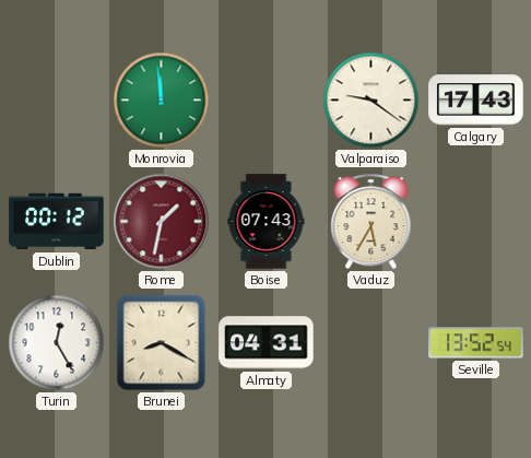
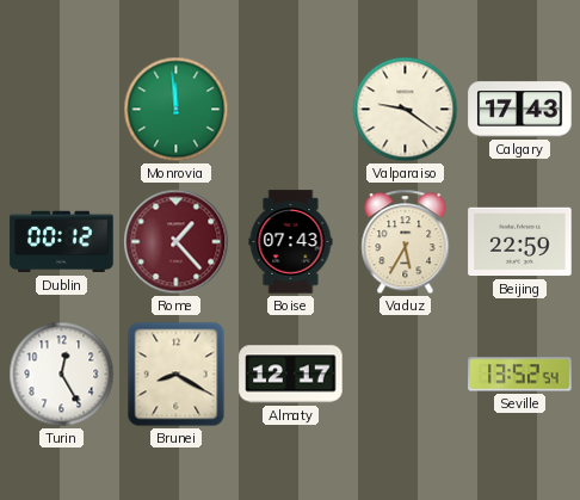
Rome: 1:32 -> 1:23 (177, 242)
Beijing: none -> 22:59 (520, 242)
Almaty: 04:31 -> 12:17 (291, 375)
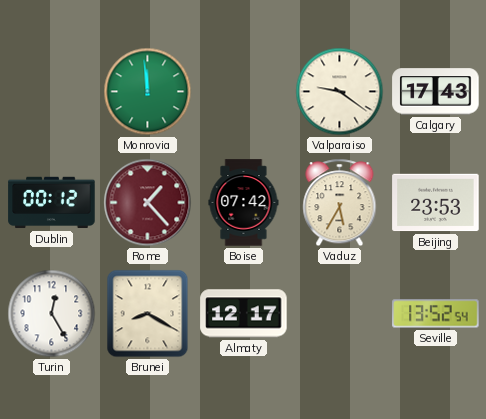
Boise: 07:43 -> 07:42 (244, 203)
Beijing: 22:59 -> 23:53 (436, 203)
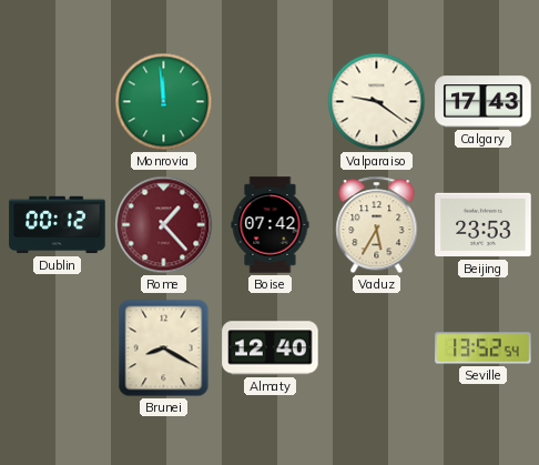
Turin: 12:25 -> none (52, 314)
Almaty: 12:17 -> 12:40 (271, 348)
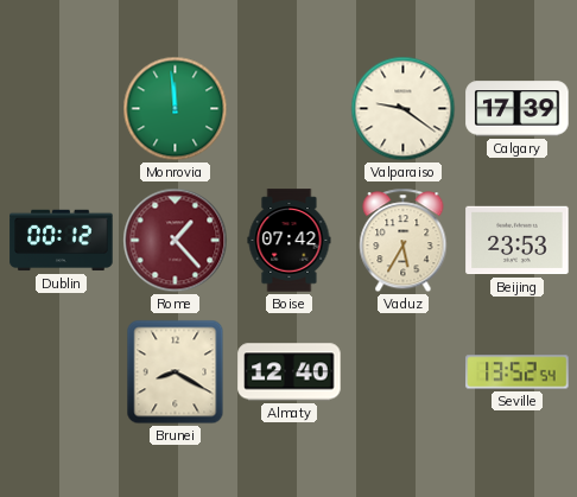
Calgary: 17:43 -> 17:39 (518, 109)
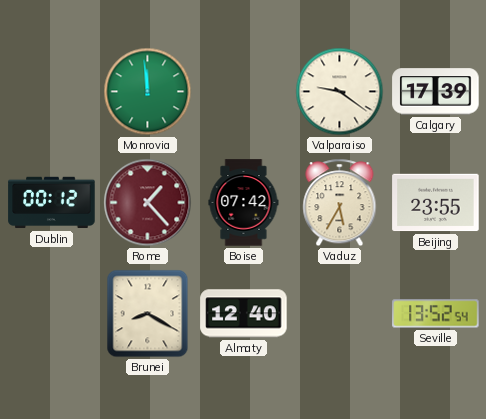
Beijing: 23:53 -> 23:55 (436, 203)
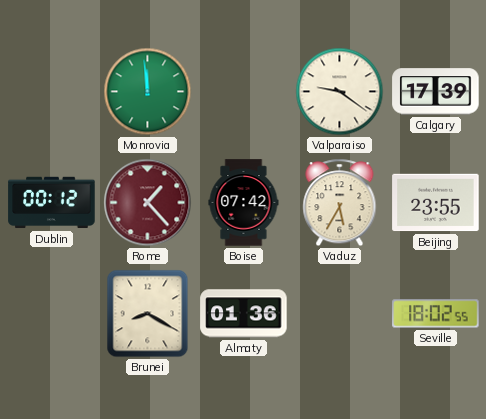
Almaty: 12:40 -> 01:36 (244, 314)
Seville: 13:52 -> 18:02 (436, 314)
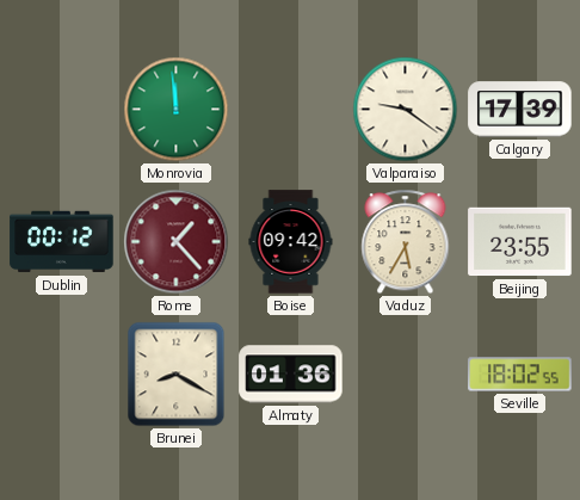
Boise: 07:42 -> 09:42 (291, 242)
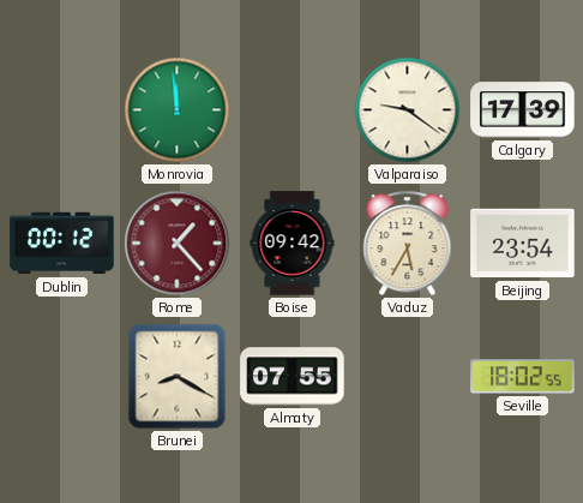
Beijing: 23:55 -> 23:54 (523, 244)
Almaty: 01:36 -> 07:55 (293, 377)
